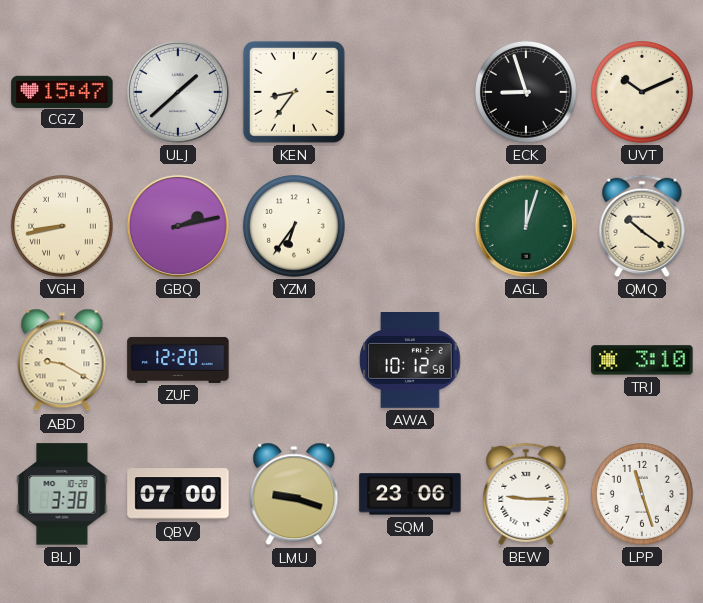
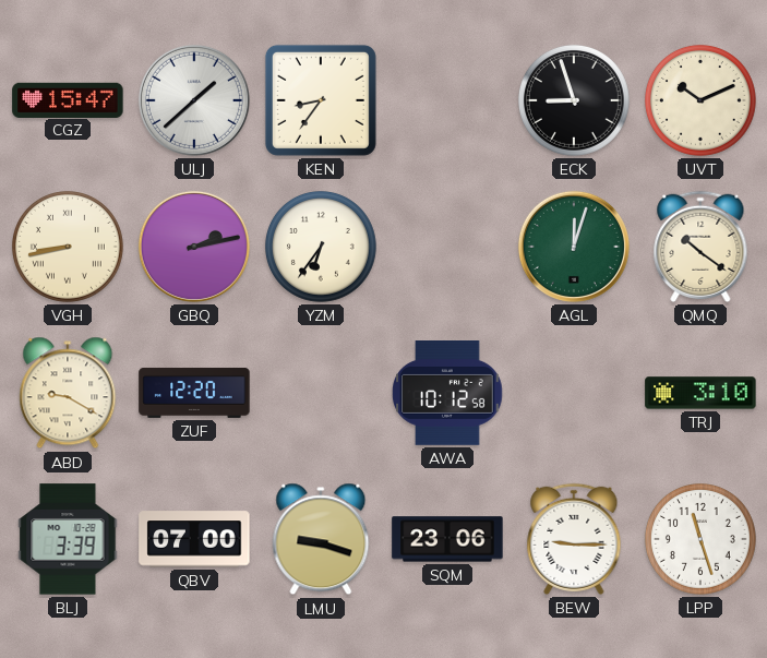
BLJ: 3:38 -> 3:39 (68, 539)
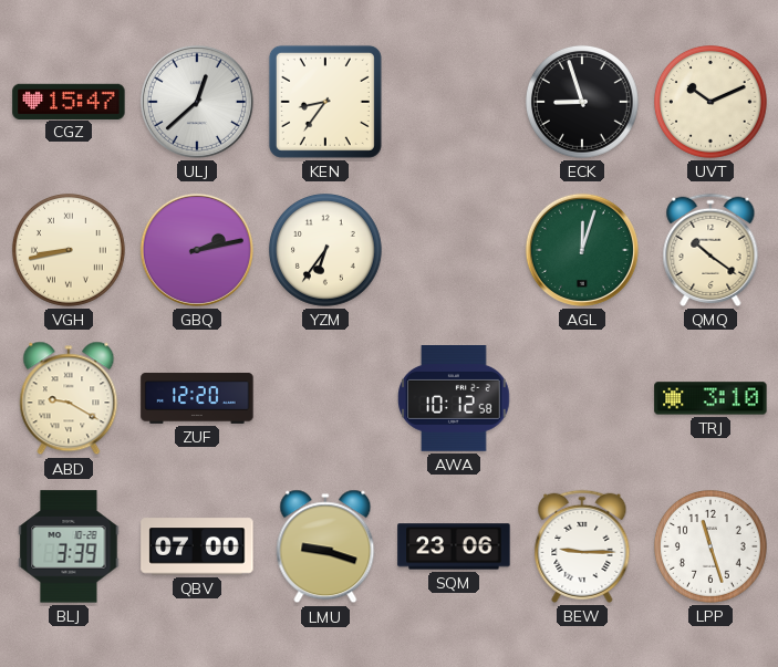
ULJ: 1:38 -> 12:38 (197, 102)
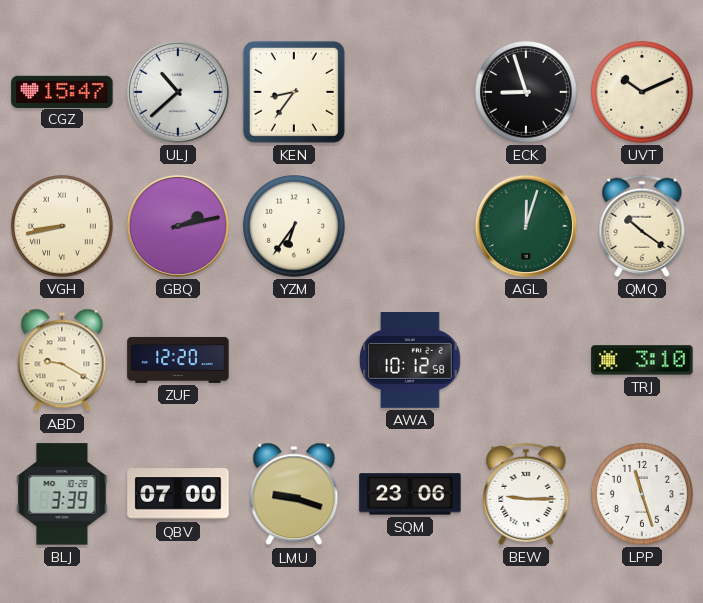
ULJ: 12:38 -> 10:38 (178, 92)
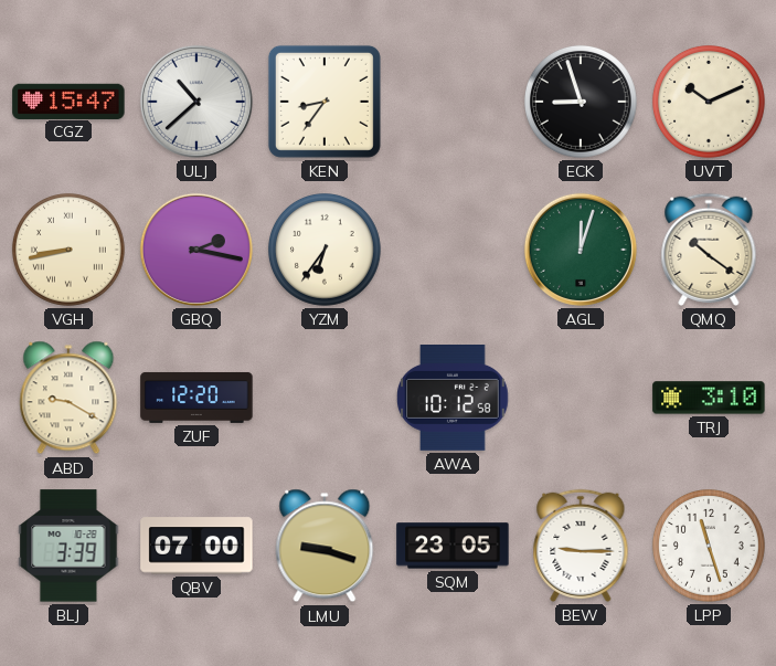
GBQ: 2:13 -> 2:17 (196, 250)
SQM: 23:06 -> 23:05 (453, 546)
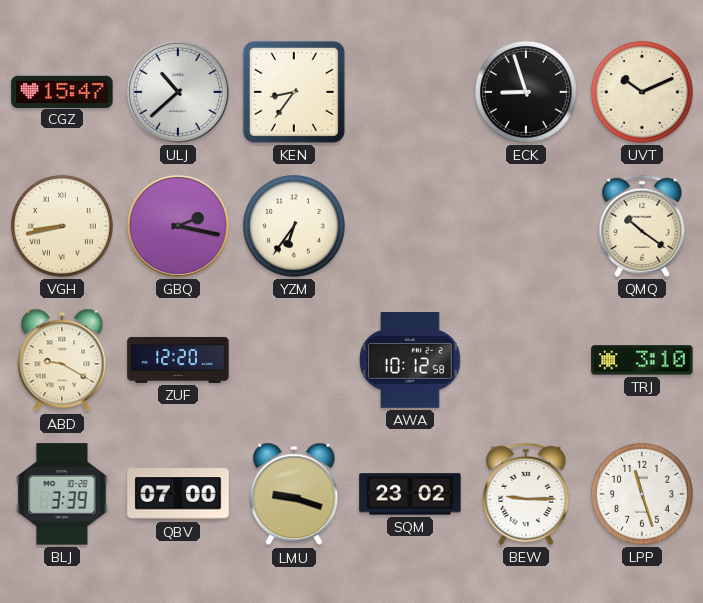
AGL: 12:03 -> none (581, 250)
SQM: 23:05 -> 23:02 (410, 494)
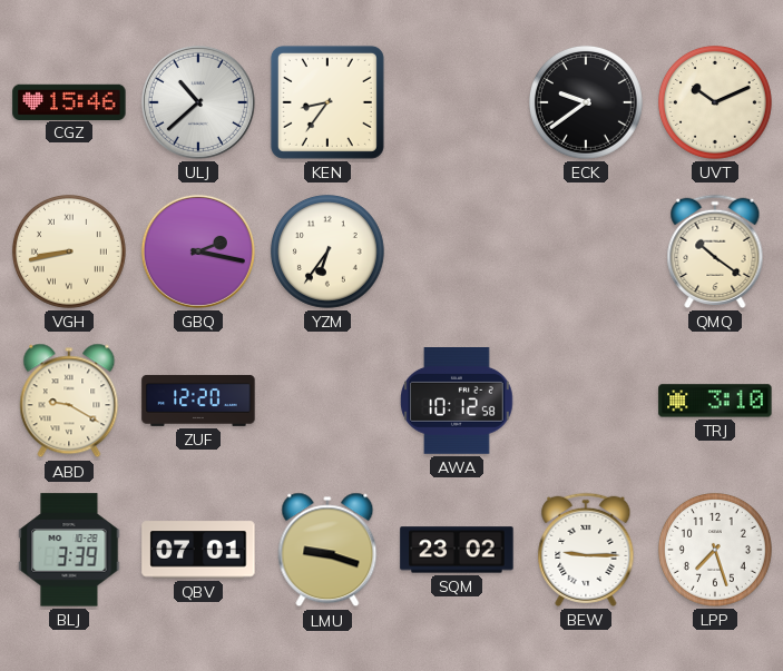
CGZ: 15:47 -> 15:46 (69, 101)
ECK: 8:57 -> 9:39 (586, 102)
QBV: 07:00 -> 07:01 (198, 550)
LPP: 11:27 -> 7:27 (715, 550)
